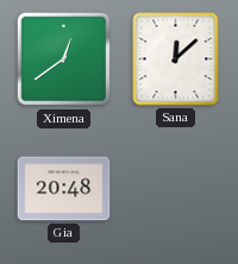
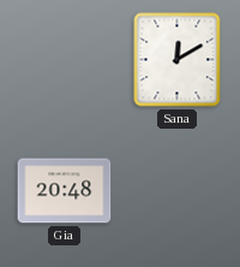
Ximena: 12:39 -> none (64, 59)
Sana: 12:08 -> 12:10 (178, 60)
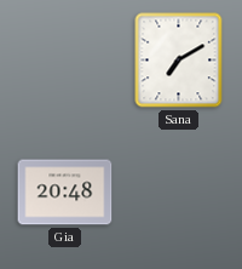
Sana: 12:10 -> 7:10 (179, 61)
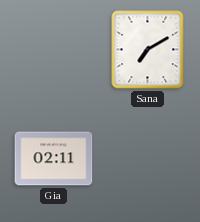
Gia: 20:48 -> 02:11 (54, 159)
